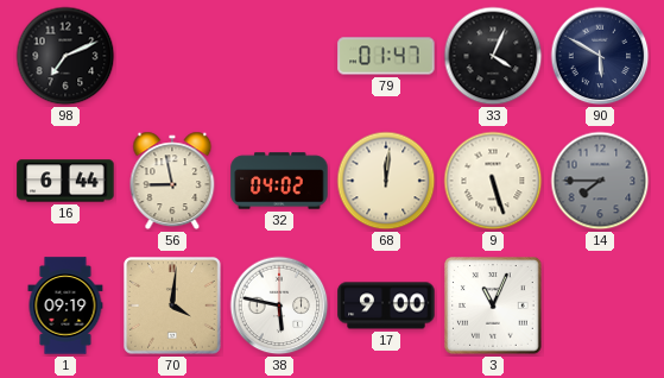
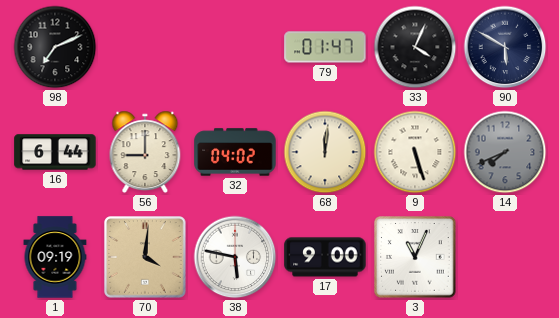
56: 8:58 -> 9:00 (145, 152)
14: 7:45 -> 7:41 (505, 152)
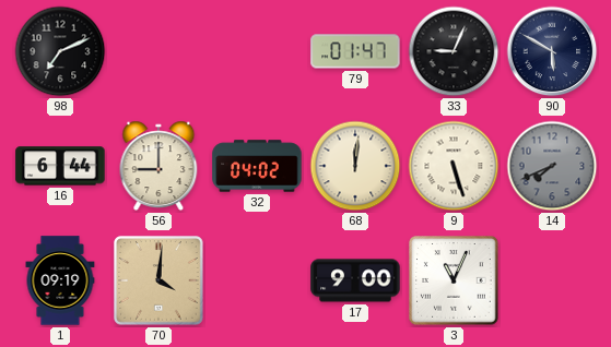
33: 4:04 -> 9:04 (454, 51)
38: 5:47 -> none (235, 257)
